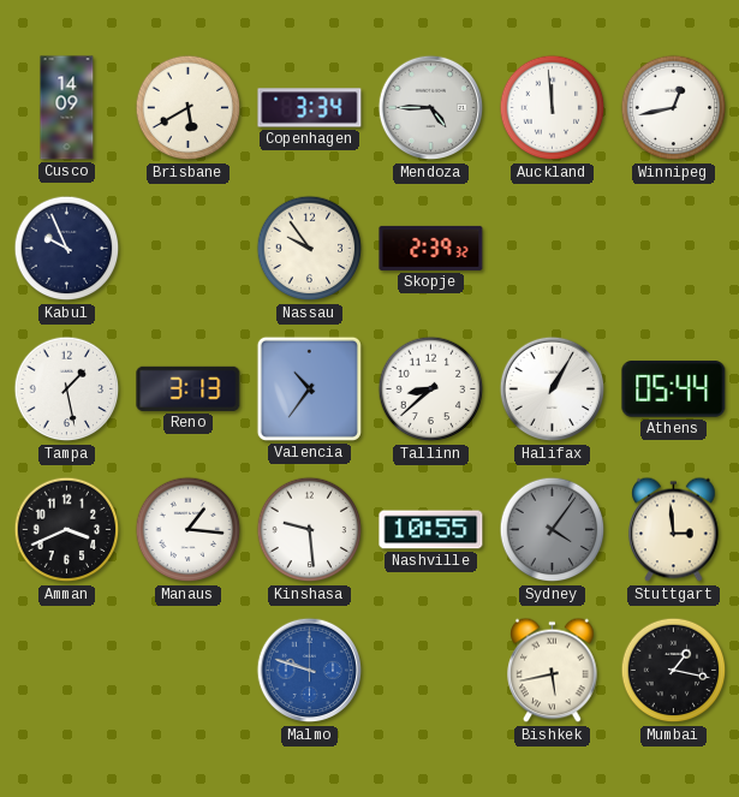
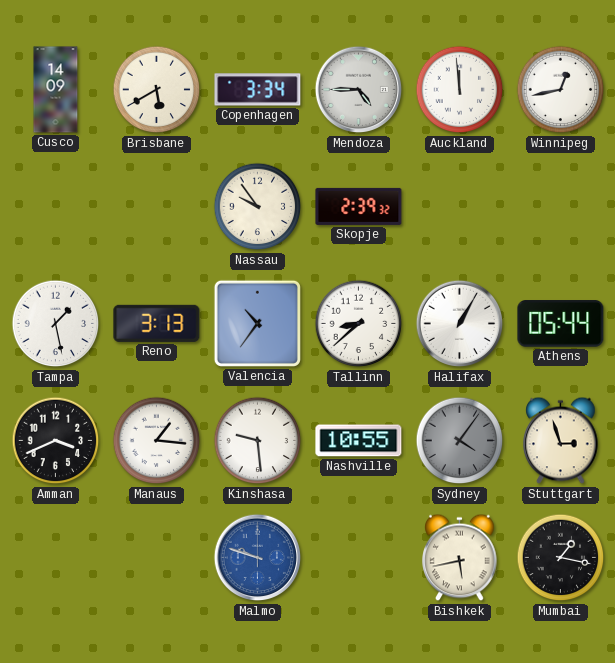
Kabul: 9:56 -> none (67, 249)
Stuttgart: 2:59 -> 2:57 (561, 441)
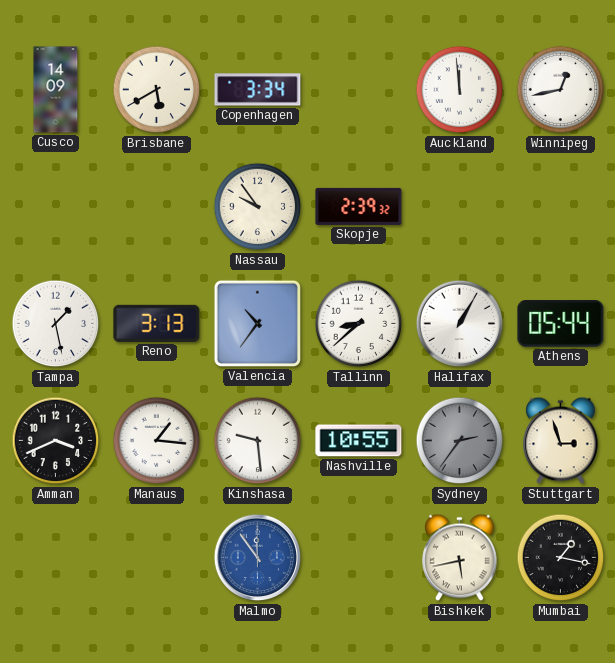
Mendoza: 4:45 -> none (359, 90)
Sydney: 4:06 -> 2:36 (460, 441)
Malmo: 9:48 -> 11:54 (258, 558)
